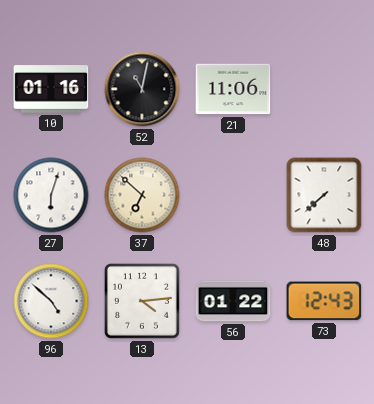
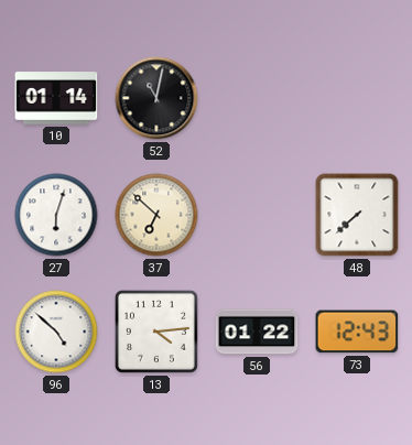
10: 01:16 -> 01:14 (56, 98)
21: 11:06 -> none (233, 89)
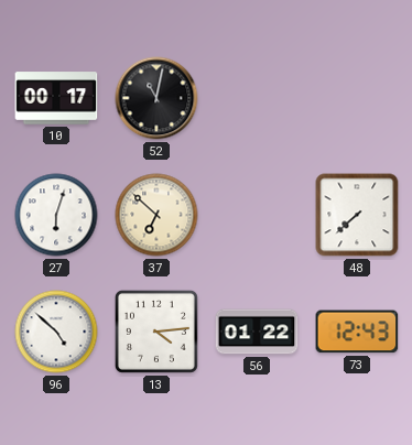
10: 01:14 -> 00:17 (56, 98)
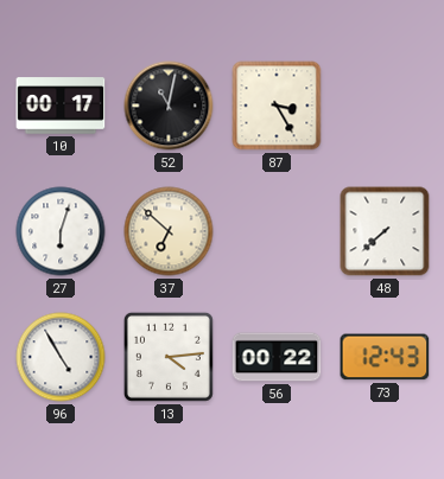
87: none -> 3:25 (277, 106)
96: 4:52 -> 4:55 (61, 357)
56: 01:22 -> 00:22 (277, 357)
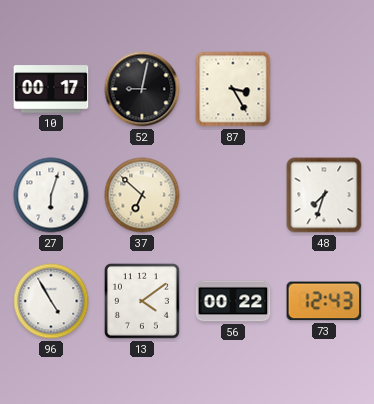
52: 11:02 -> 9:02 (142, 89)
48: 7:38 -> 7:33 (324, 195)
13: 4:14 -> 4:09 (142, 301)
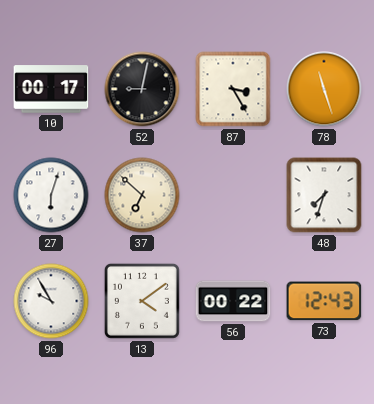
78: none -> 11:27 (324, 89)
96: 4:55 -> 9:55 (51, 301)
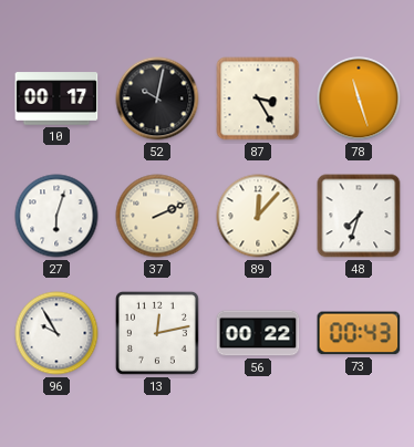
52: 9:02 -> 10:02 (157, 98)
37: 6:52 -> 2:11 (157, 216)
89: none -> 12:07 (258, 216)
13: 4:09 -> 12:13 (157, 333)
73: 12:43 -> 00:43 (359, 333)
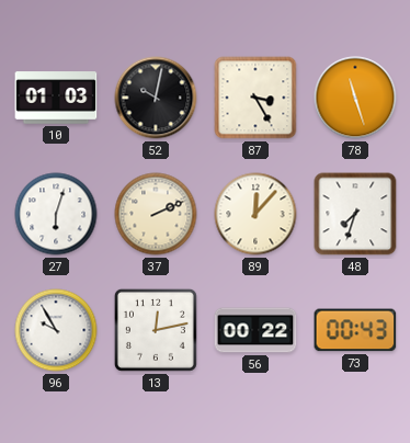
10: 00:17 -> 01:03 (56, 98)
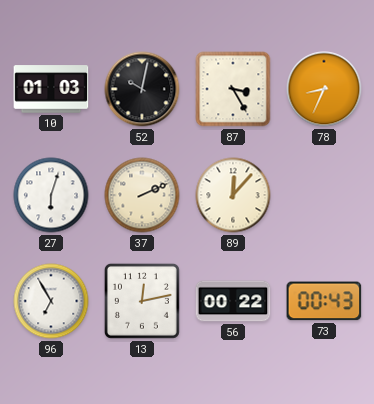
78: 11:27 -> 8:34 (324, 89)
48: 7:33 -> none (355, 214)
96: 9:55 -> 6:55 (51, 301)
